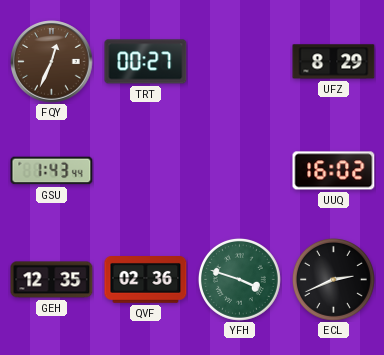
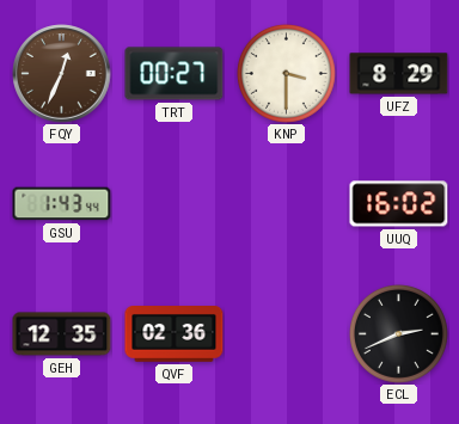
KNP: none -> 3:30 (286, 73)
YFH: 3:48 -> none (239, 279)
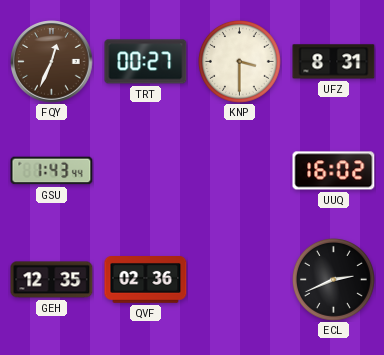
UFZ: 8:29 -> 8:31 (334, 62)
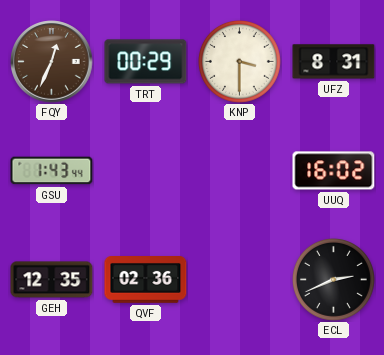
TRT: 00:27 -> 00:29 (146, 62)
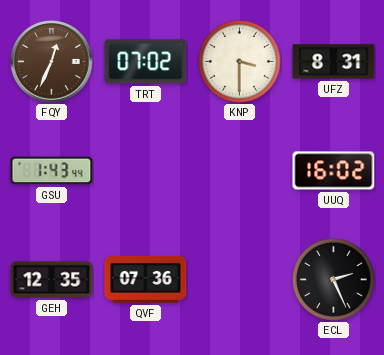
TRT: 00:29 -> 07:02 (146, 62)
QVF: 02:36 -> 07:36 (146, 280)
ECL: 2:41 -> 2:26 (333, 279)
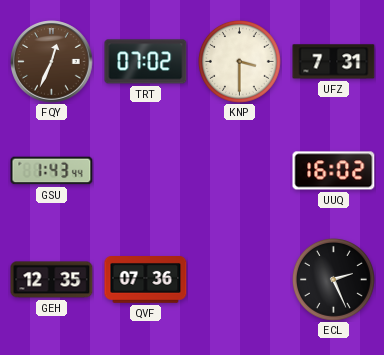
UFZ: 8:31 -> 7:31 (334, 62)
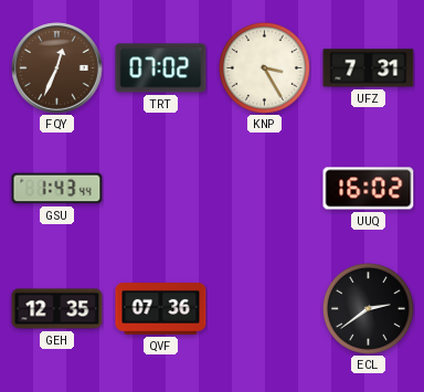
KNP: 3:30 -> 3:25 (264, 67)
ECL: 2:26 -> 2:39 (368, 308)
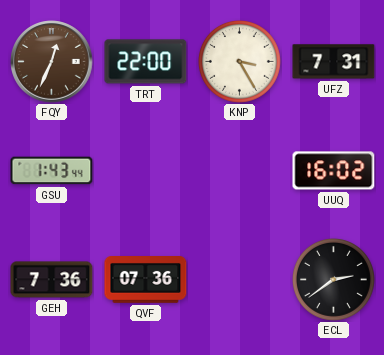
TRT: 07:02 -> 22:00 (146, 62)
GEH: 12:35 -> 7:36 (52, 280)
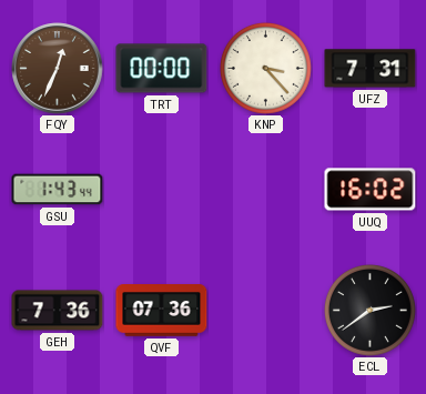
TRT: 22:00 -> 00:00 (162, 69)
KNP: 3:25 -> 3:23 (265, 68)
